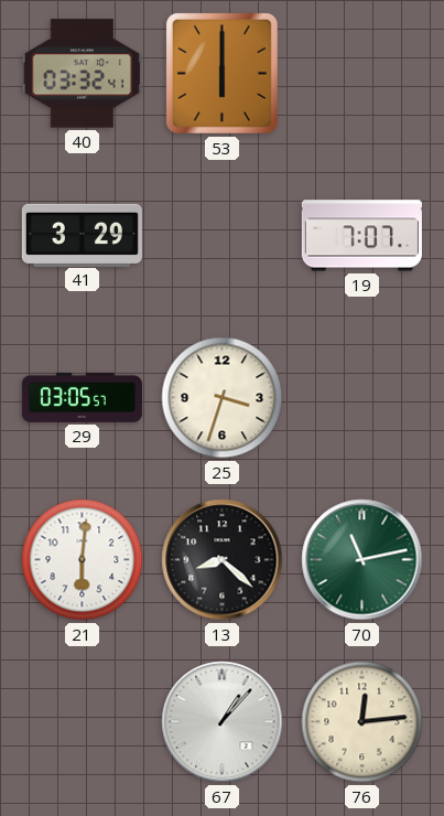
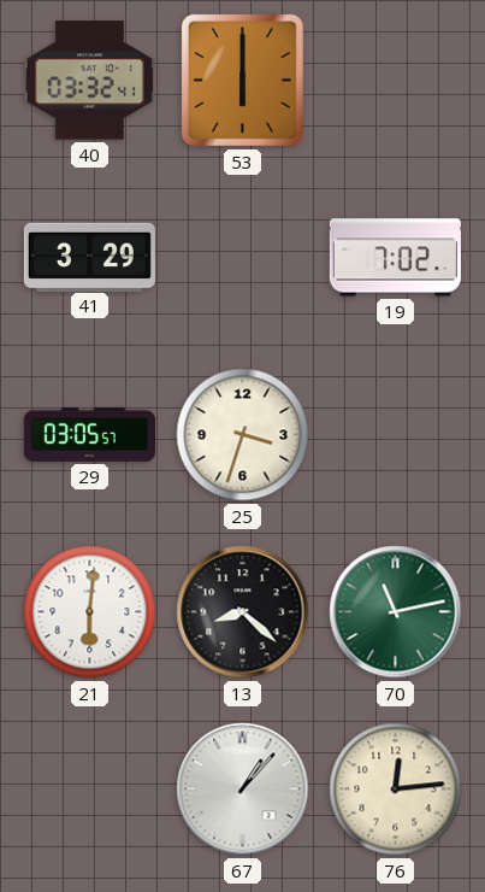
19: 7:07 -> 7:02 (395, 258)
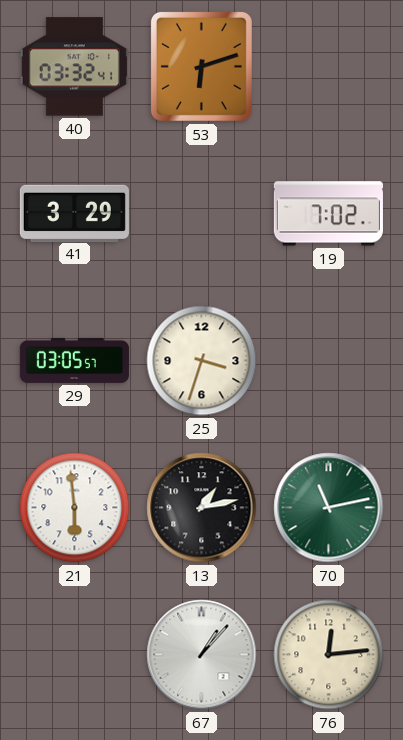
53: 6:00 -> 6:12 (201, 66)
21: 6:01 -> 5:59 (75, 508)
13: 8:22 -> 1:13 (202, 508)
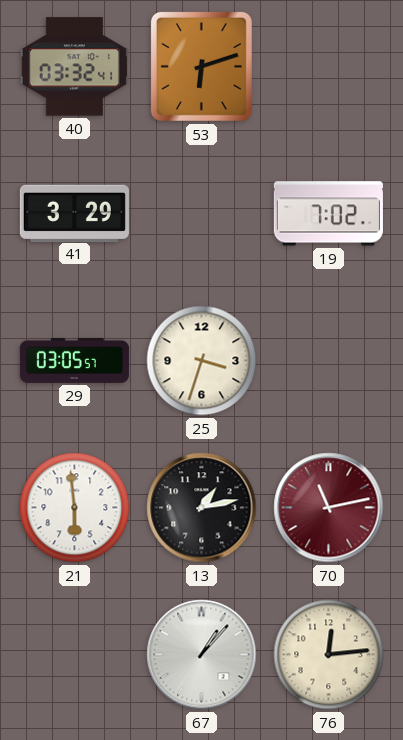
70 dial: green -> burgundy (329, 508)
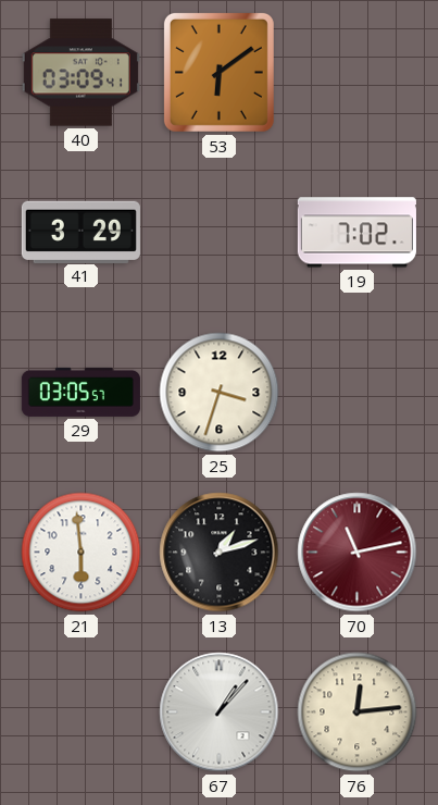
40: 03:32 -> 03:09 (80, 73)
53: 6:12 -> 6:09 (218, 72)
13: 1:13 -> 1:12 (220, 553)
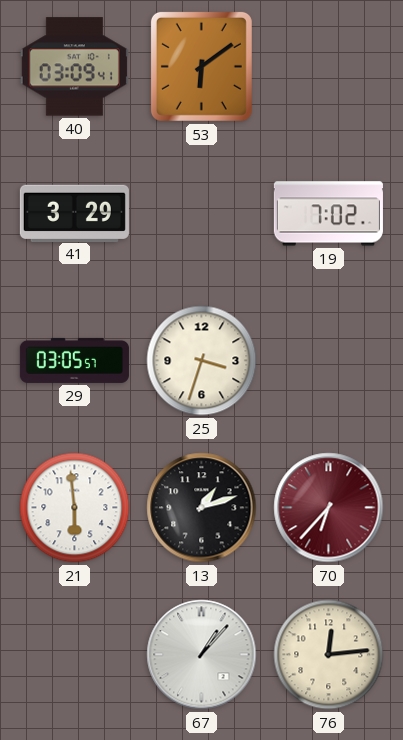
70: 11:13 -> 6:37 (329, 508)
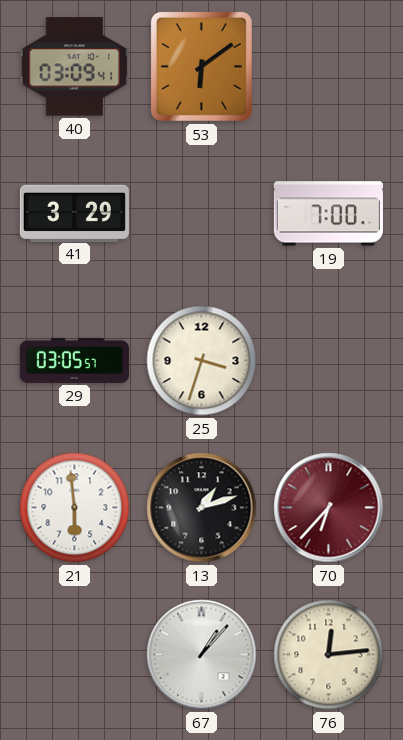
19: 7:02 -> 7:00 (328, 214)
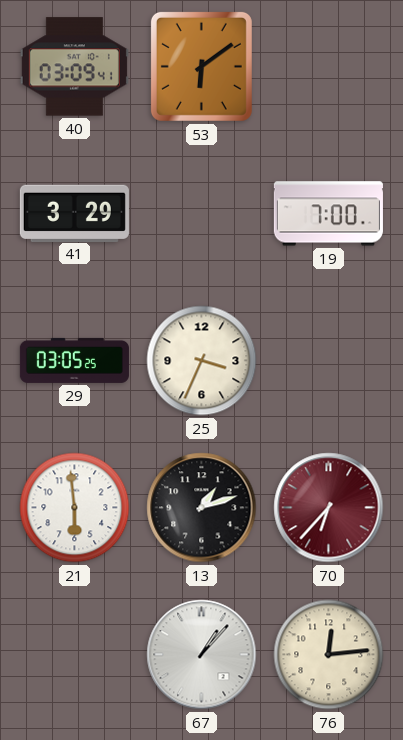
29: 03:05:57 -> 03:05:25 (74, 360)
25: 3:33 -> 3:34 (202, 361)
